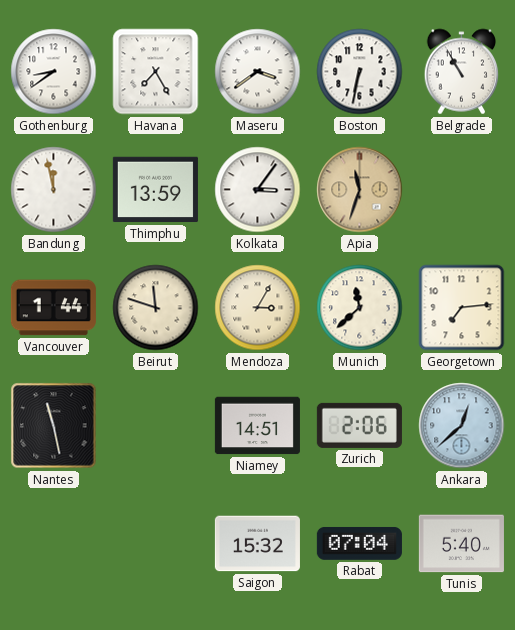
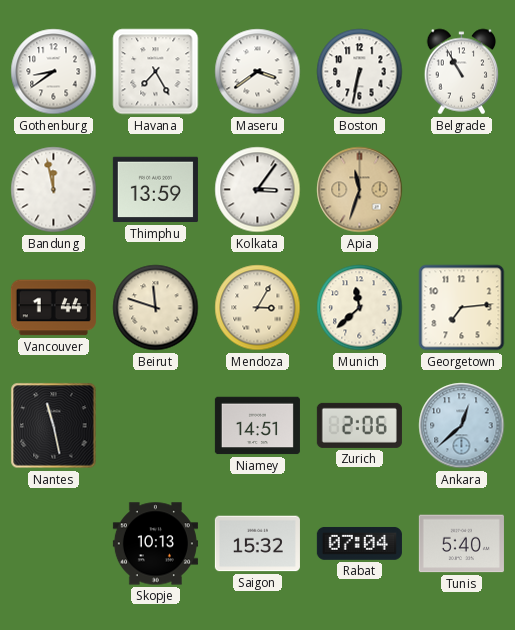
Skopje: none -> 10:13 (155, 544)
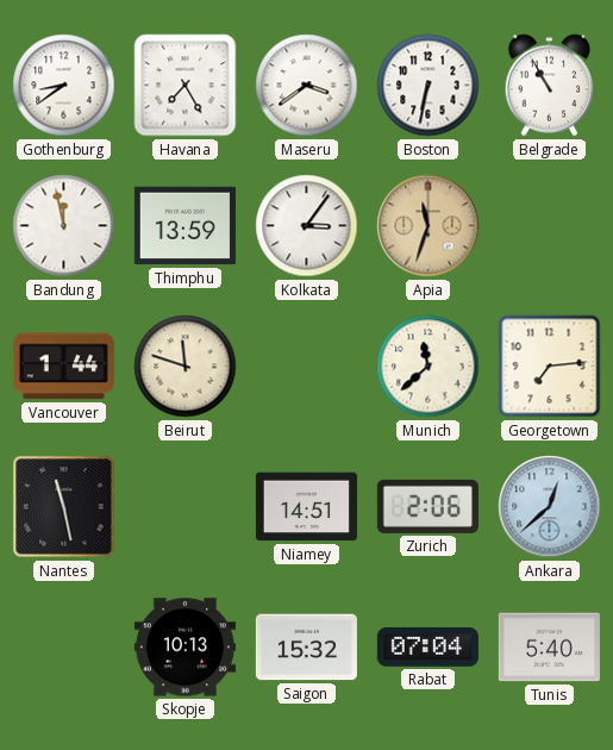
Mendoza: 3:05 -> none (258, 308)
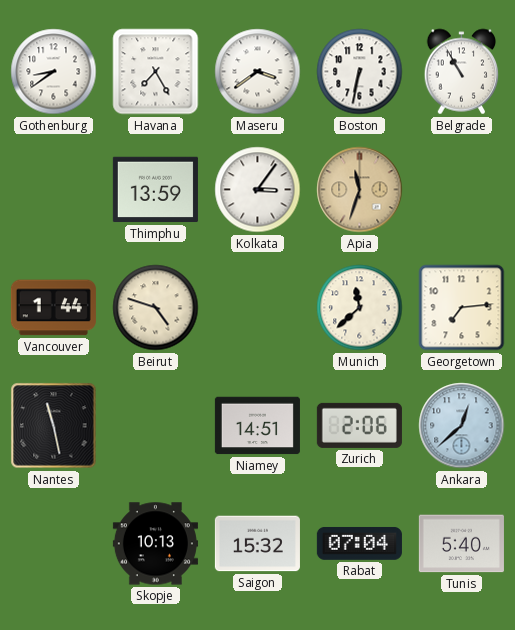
Bandung: 11:58 -> none (64, 226)
Beirut: 11:48 -> 4:48 (156, 308)
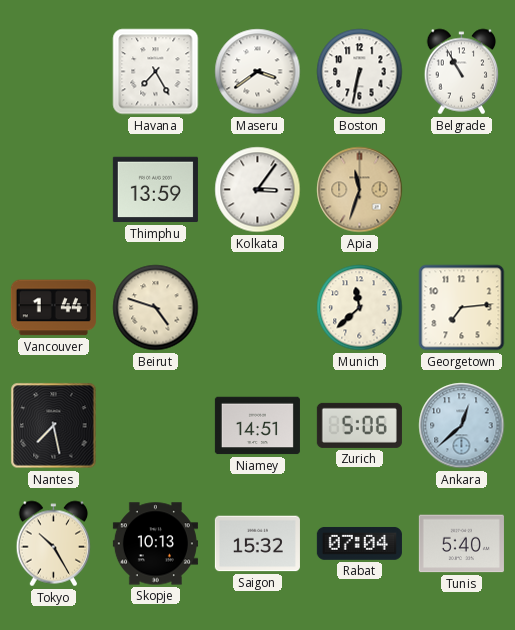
Gothenburg: 8:39 -> none (54, 72)
Nantes: 11:28 -> 7:28 (54, 426)
Zurich: 2:06 -> 5:06 (359, 425)
Tokyo: none -> 10:25 (54, 544)
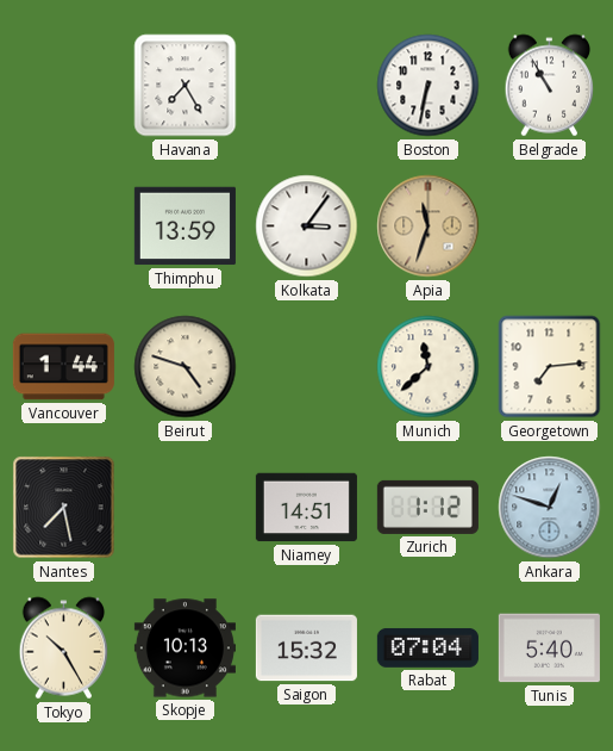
Maseru: 3:39 -> none (258, 72)
Zurich: 5:06 -> 1:12 (427, 507)
Ankara: 12:38 -> 12:48 (550, 508)
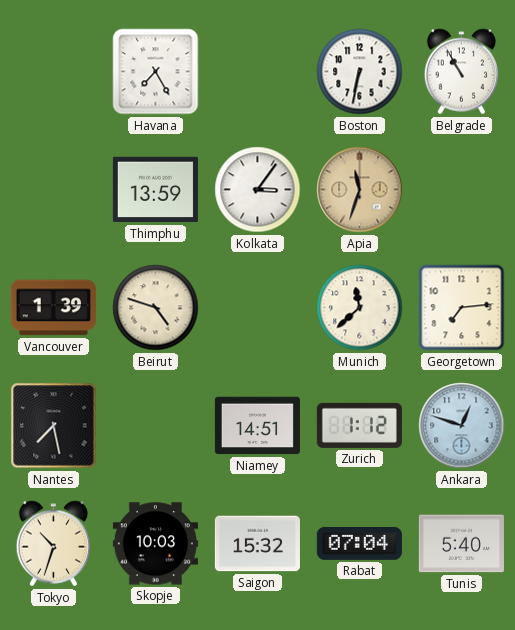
Vancouver: 1:44 -> 1:39 (53, 308)
Tokyo: 10:25 -> 10:33 (54, 544)
Skopje: 10:13 -> 10:03 (155, 544)
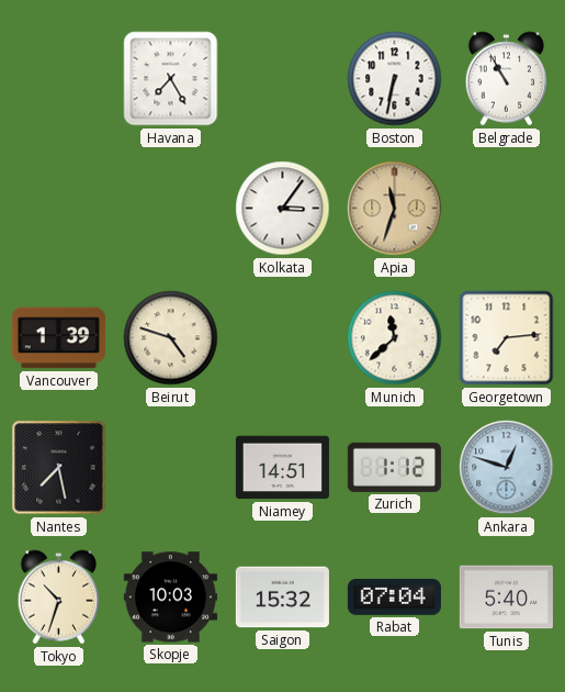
Thimphu: 13:59 -> none (155, 190)
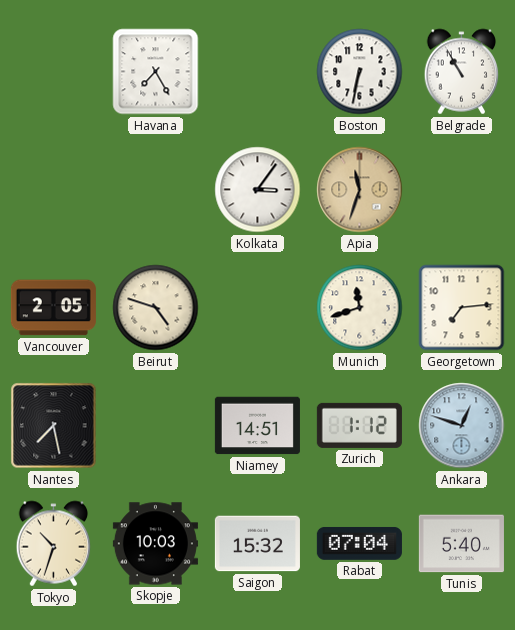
Vancouver: 1:39 -> 2:05 (53, 308)
Munich: 11:38 -> 11:42 (360, 308)
